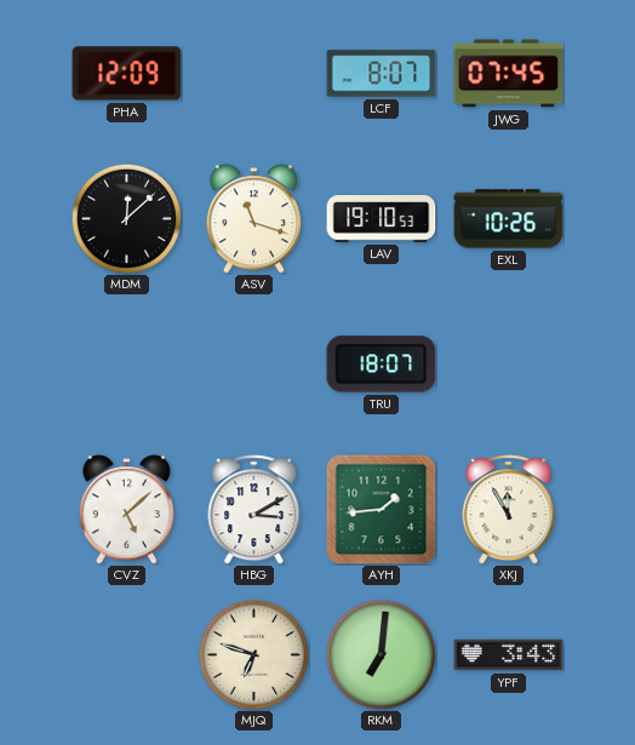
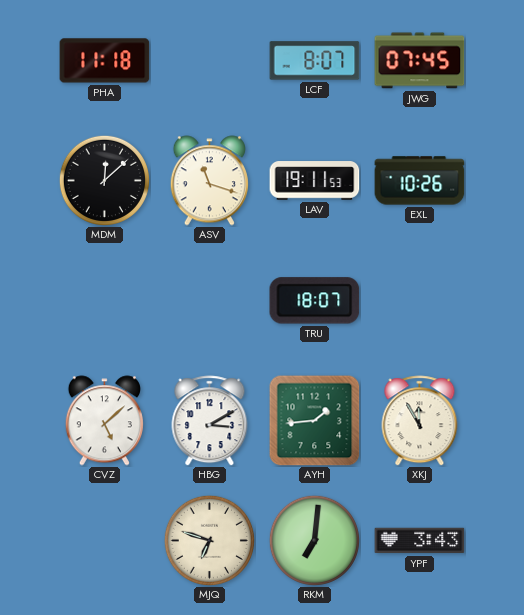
PHA: 12:09 -> 11:18 (105, 61)
LAV: 19:10 -> 19:11 (315, 181)
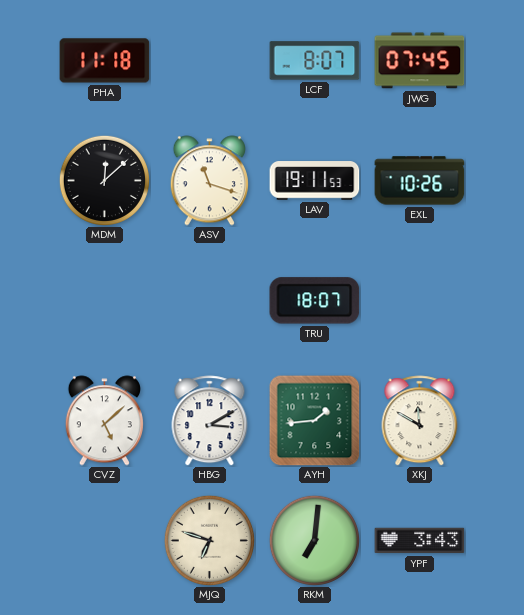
XKJ: 11:55 -> 11:50 (420, 421)
